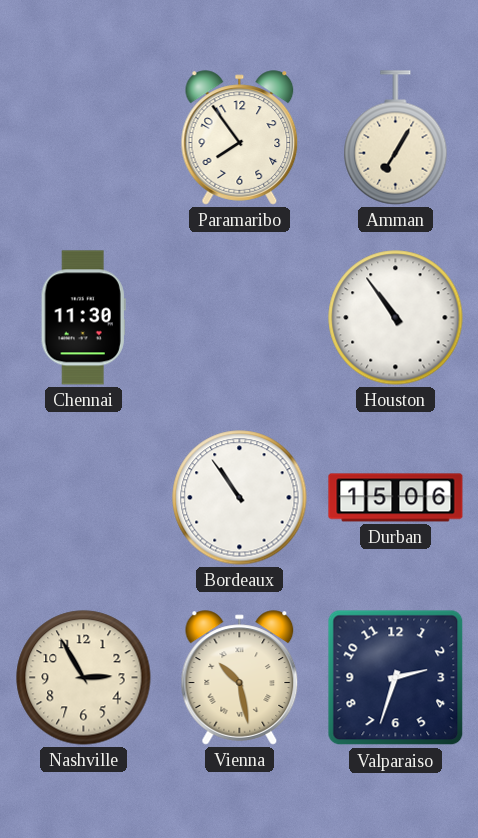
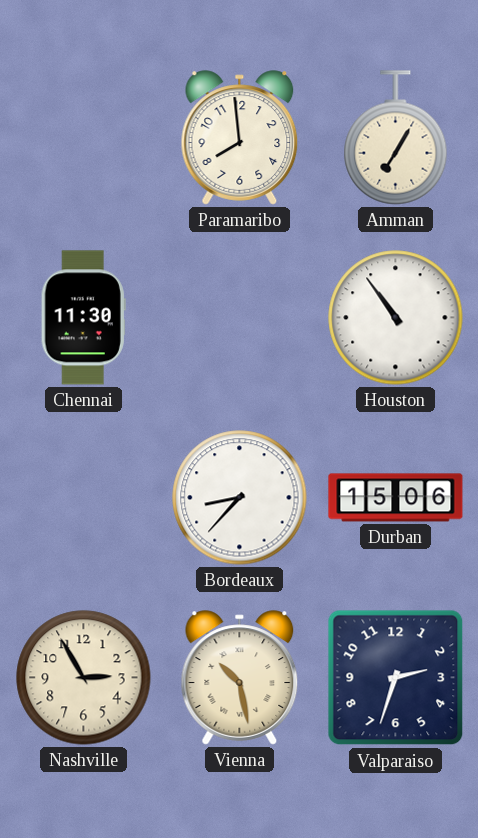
Paramaribo: 7:54 -> 7:59 (240, 138)
Bordeaux: 10:54 -> 8:37 (240, 498)
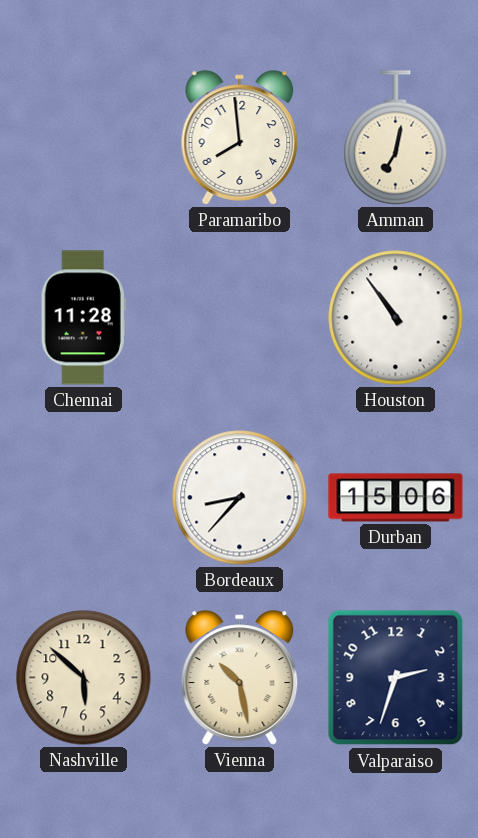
Amman: 7:05 -> 7:02 (396, 138)
Chennai: 11:30 -> 11:28 (83, 318)
Nashville: 2:55 -> 5:52 (84, 678)
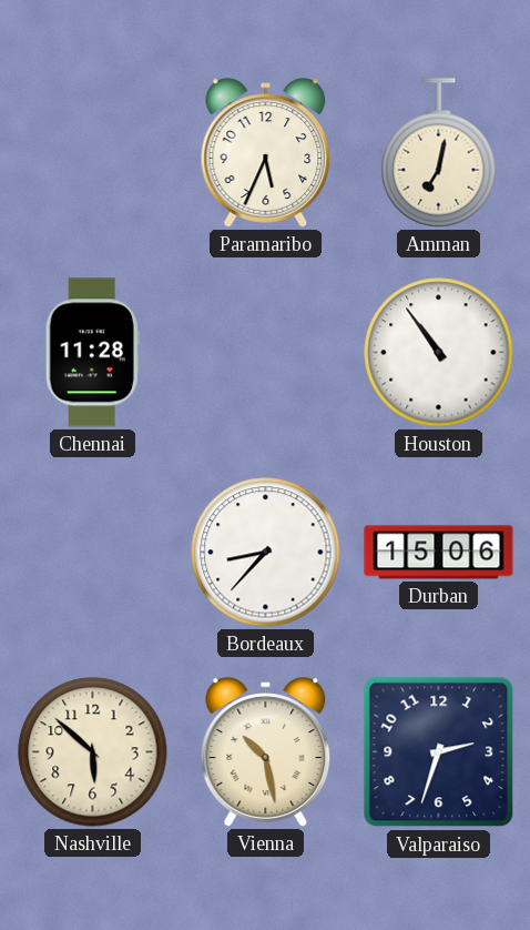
Paramaribo: 7:59 -> 5:34 (266, 153)
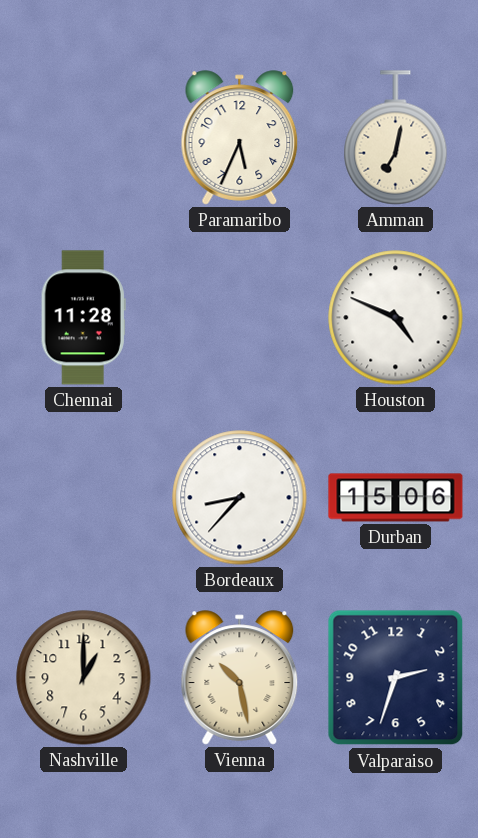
Houston: 10:54 -> 4:49 (396, 318)
Nashville: 5:52 -> 1:00 (84, 678)
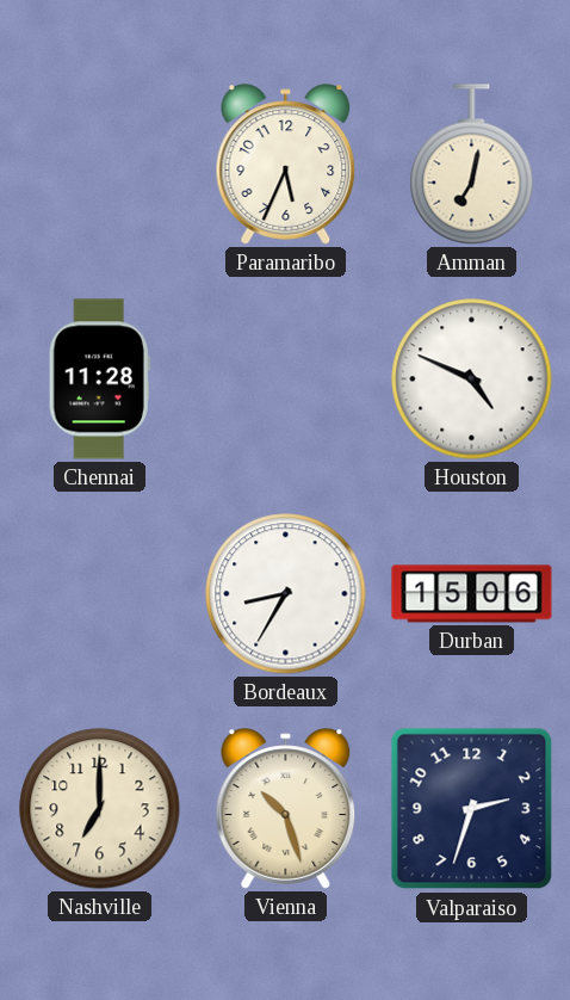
Bordeaux: 8:37 -> 8:35 (286, 594)
Nashville: 1:00 -> 7:00 (100, 809)
Vienna: 10:28 -> 10:27 (286, 809)
